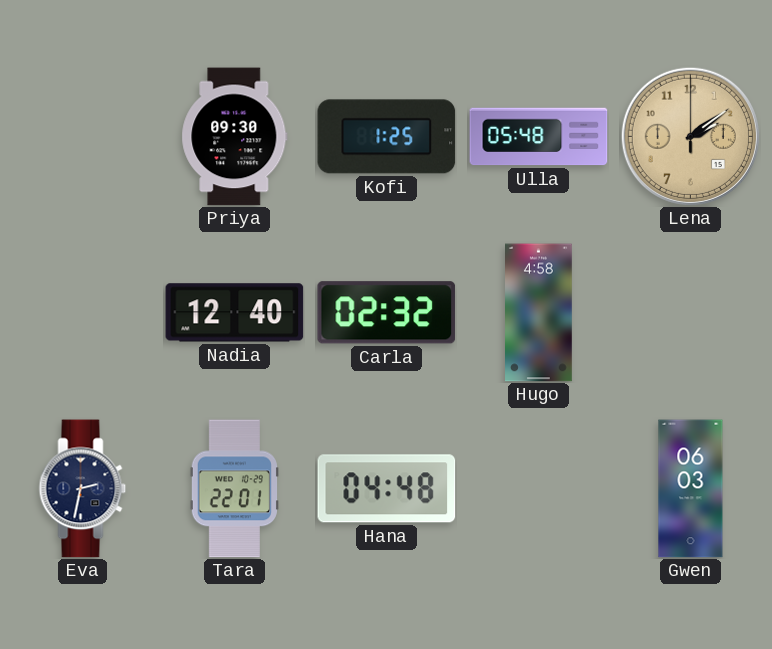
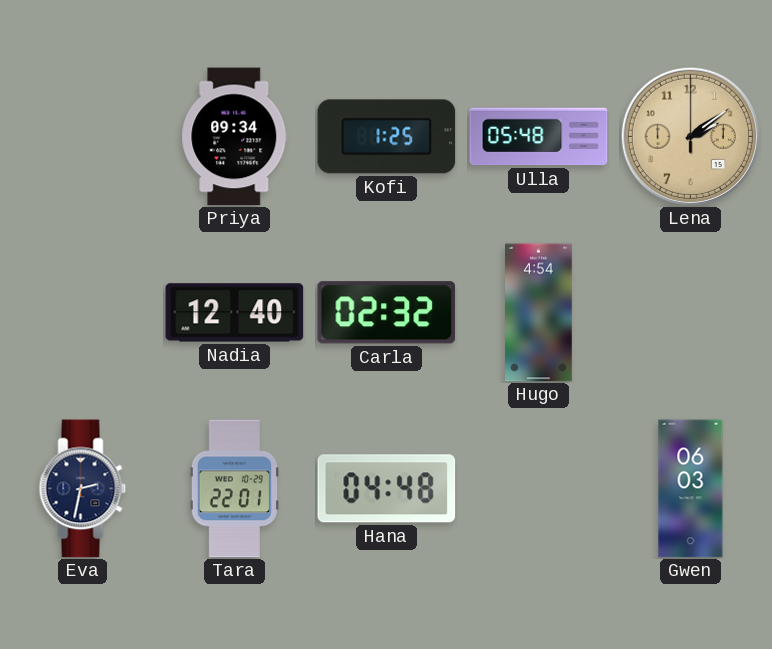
Priya: 09:30 -> 09:34 (235, 137)
Hugo: 4:58 -> 4:54 (539, 313)
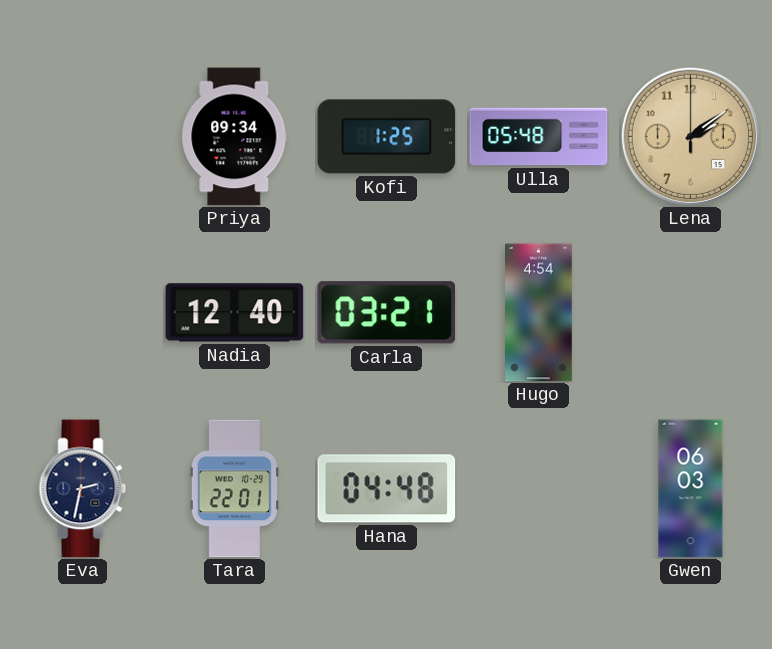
Carla: 02:32 -> 03:21 (387, 313)
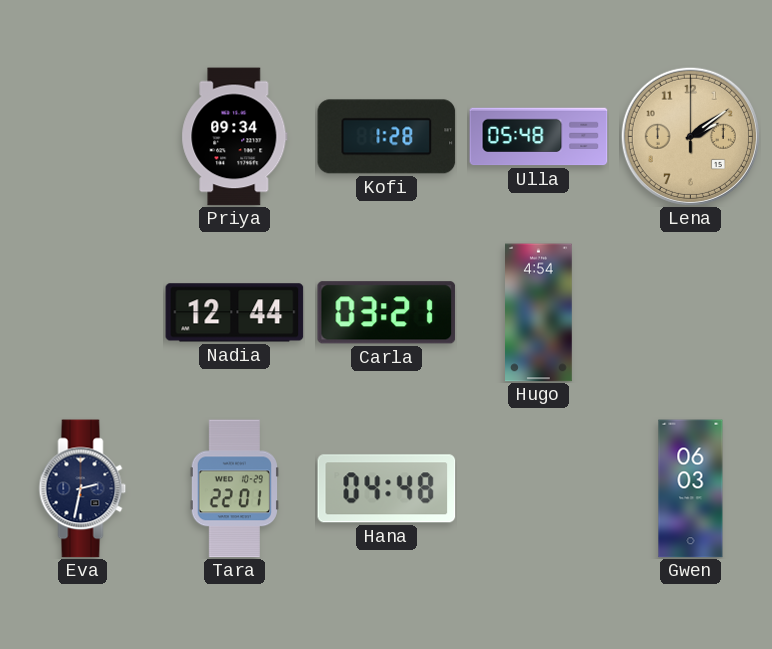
Kofi: 1:25 -> 1:28 (387, 137)
Nadia: 12:40 -> 12:44 (235, 313)
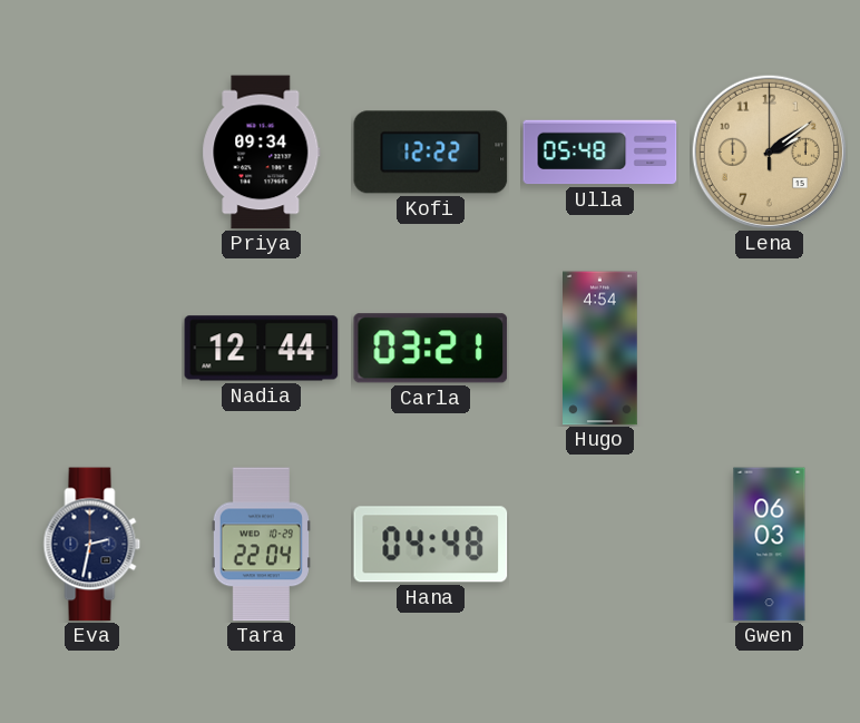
Kofi: 1:28 -> 12:22 (431, 153)
Tara: 22:01 -> 22:04 (261, 545)
